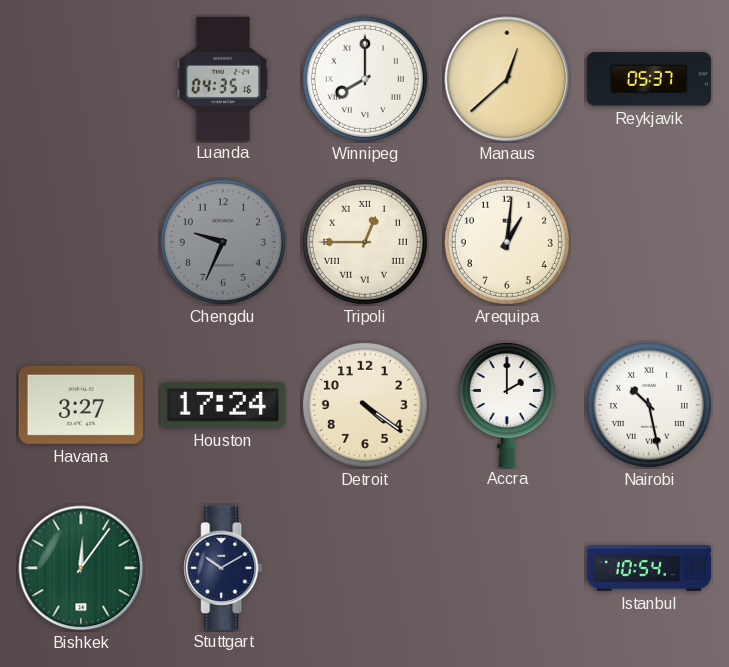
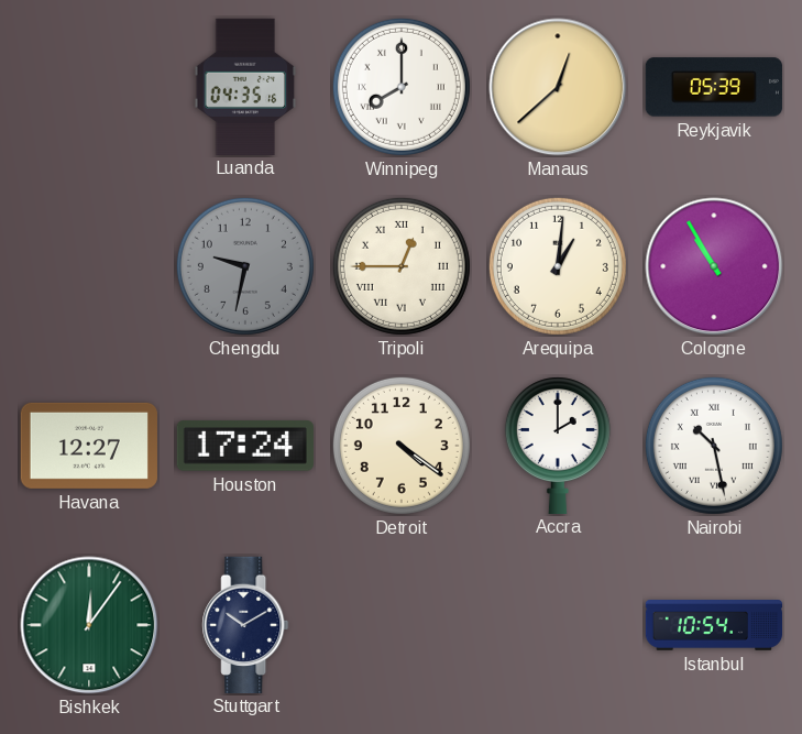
Reykjavik: 05:37 -> 05:39 (714, 87)
Chengdu: 9:34 -> 9:32 (245, 266)
Cologne: none -> 10:55 (714, 266)
Havana: 3:27 -> 12:27 (89, 446)
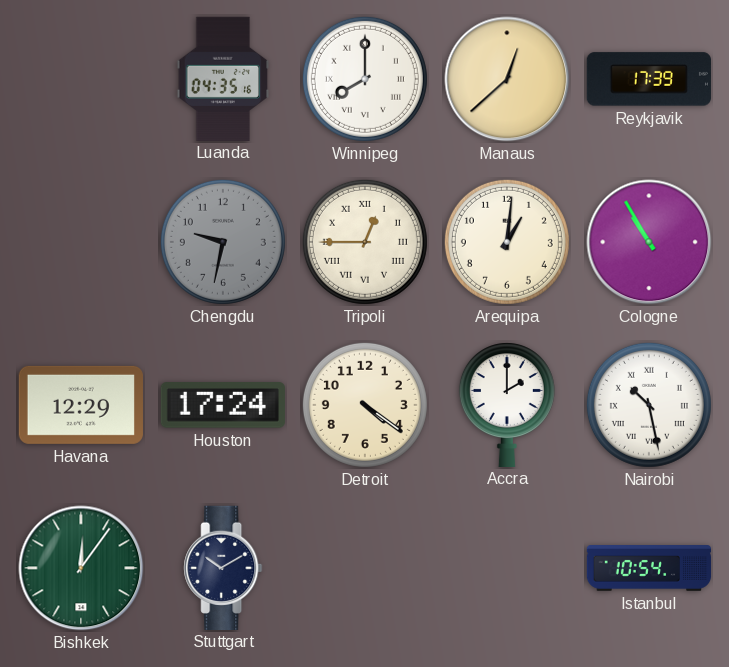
Reykjavik: 05:39 -> 17:39 (649, 79)
Havana: 12:27 -> 12:29 (81, 405)
